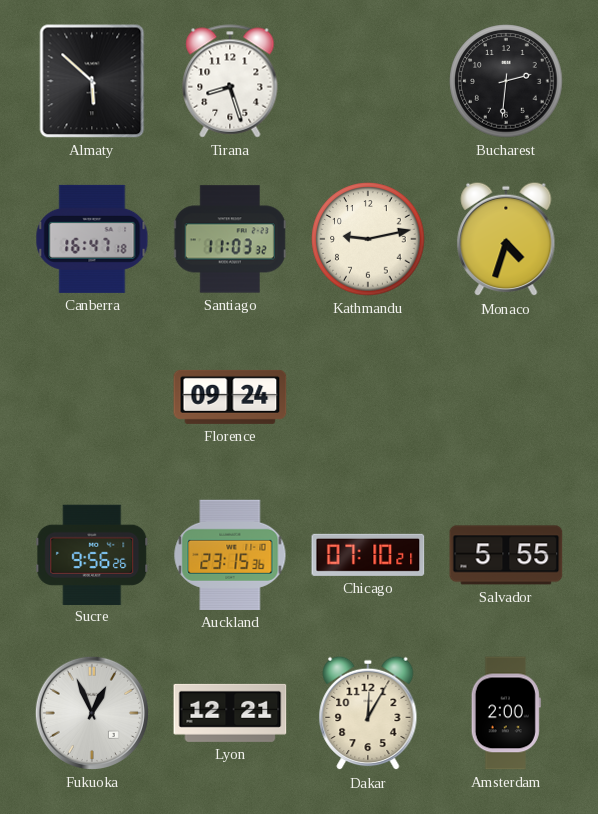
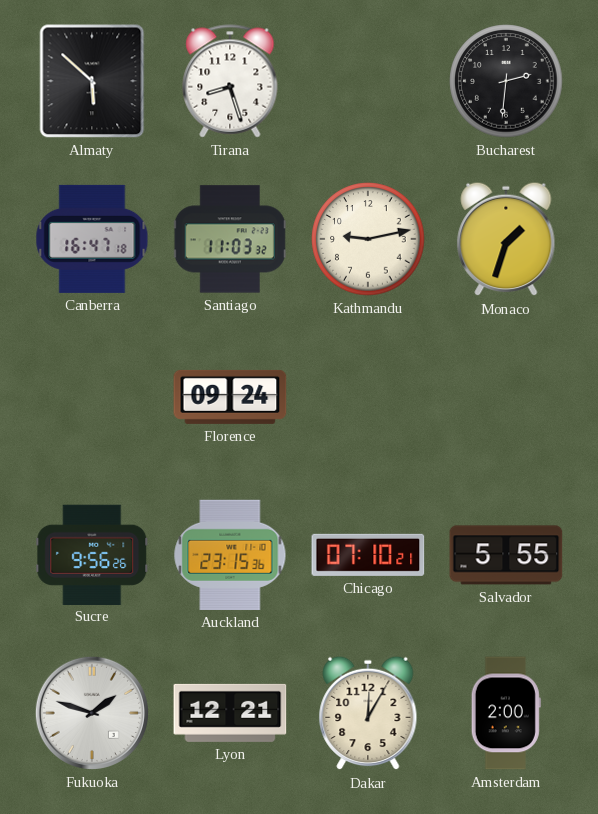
Monaco: 4:33 -> 1:33 (506, 239)
Fukuoka: 12:56 -> 1:48 (92, 713)
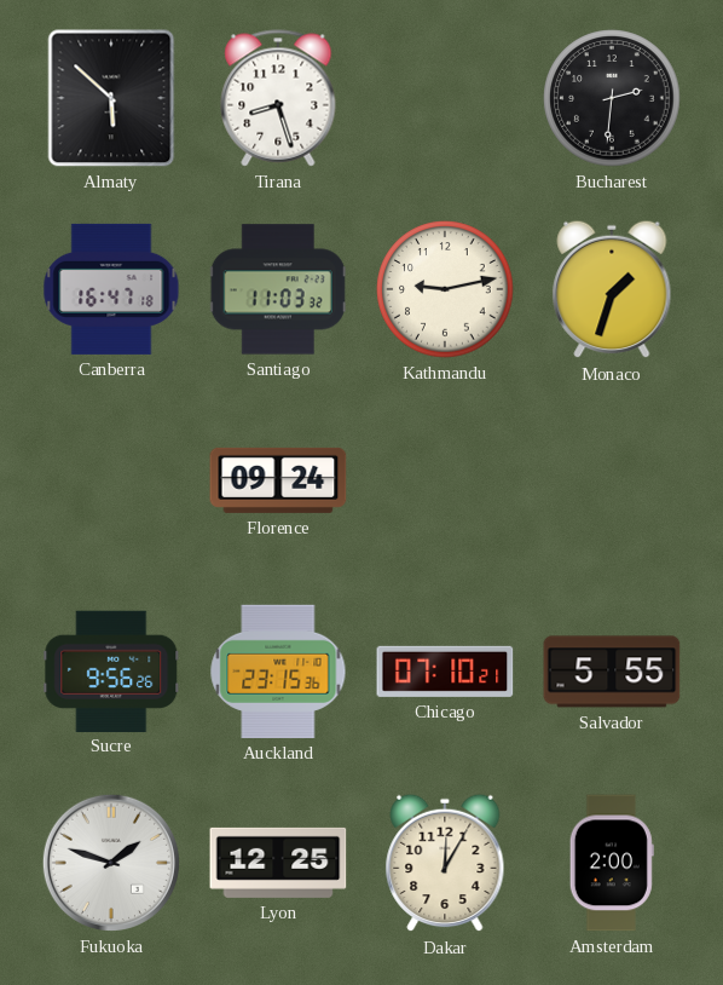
Lyon: 12:21 -> 12:25 (278, 863)
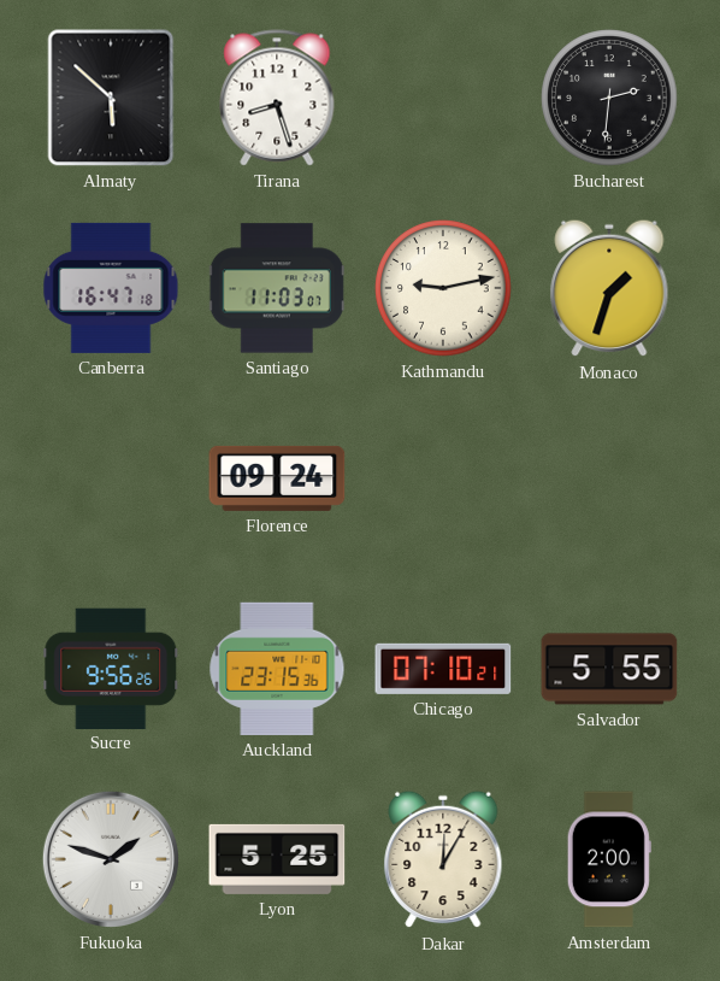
Santiago: 11:03:32 -> 11:03:07 (277, 288)
Lyon: 12:25 -> 5:25 (277, 859)
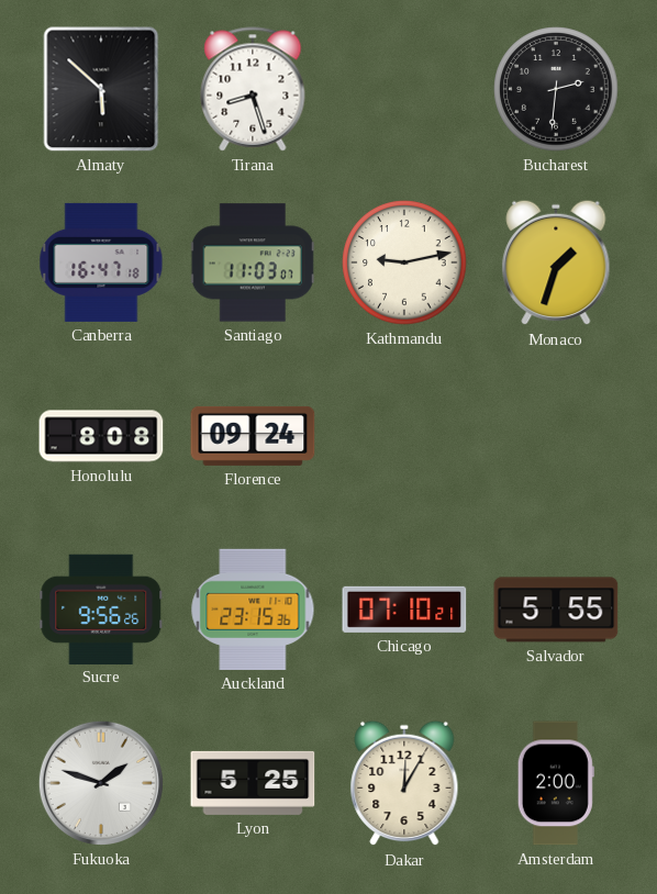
Honolulu: none -> 8:08 (101, 436)
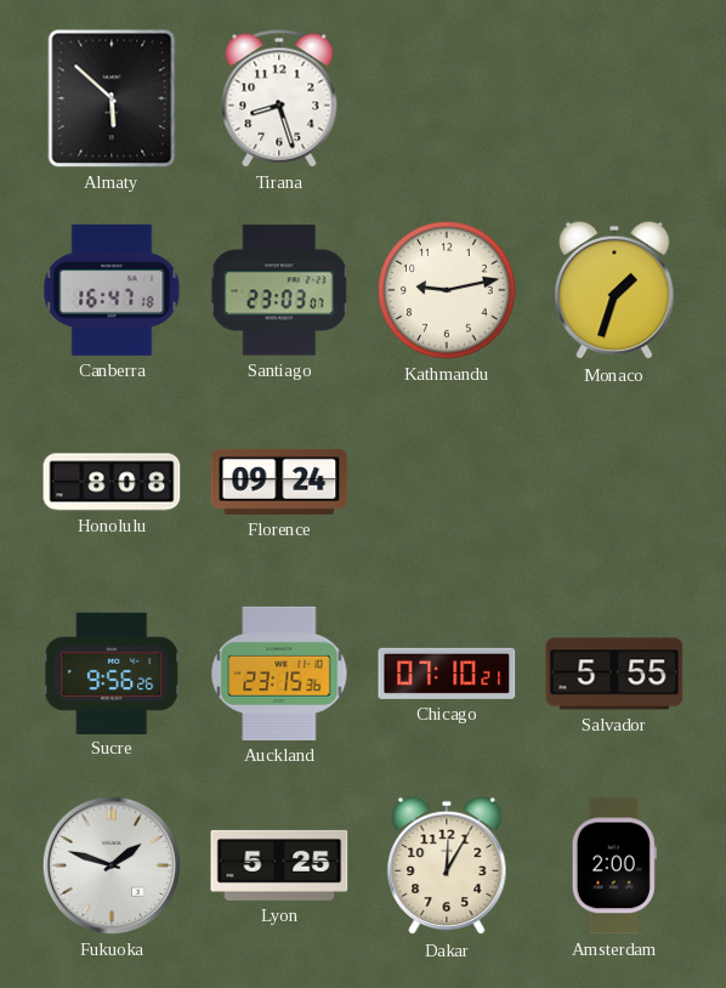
Bucharest: 2:31 -> none (556, 89)
Santiago: 11:03 -> 23:03 (279, 290)
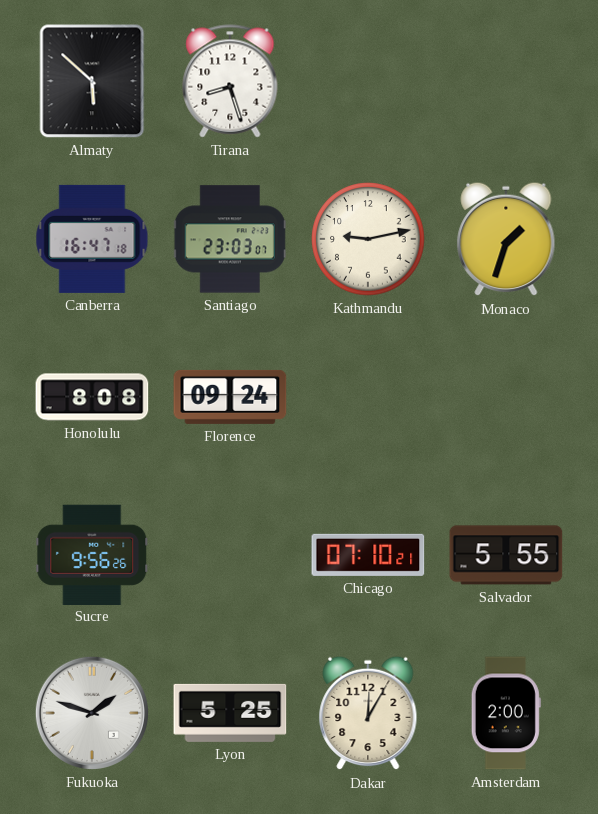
Auckland: 23:15 -> none (279, 674)
